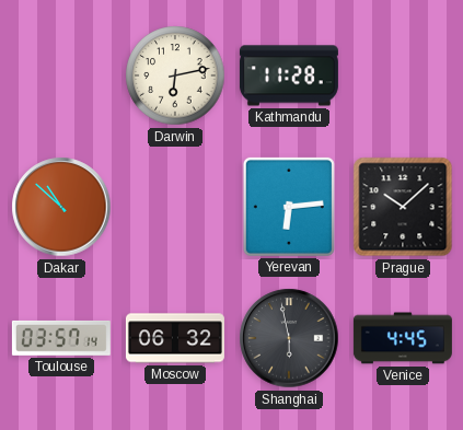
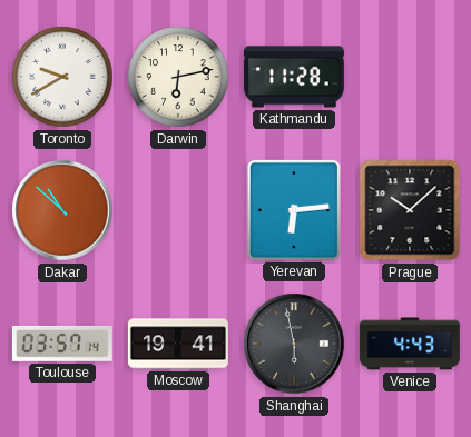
Toronto: none -> 9:40 (62, 77)
Moscow: 06:32 -> 19:41 (178, 344)
Venice: 4:45 -> 4:43 (410, 344)
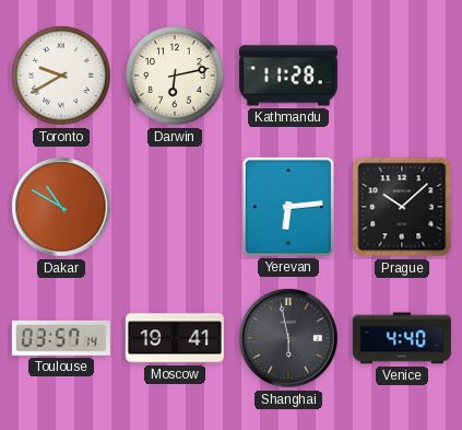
Dakar: 10:52 -> 10:50 (61, 207)
Venice: 4:43 -> 4:40 (402, 338)
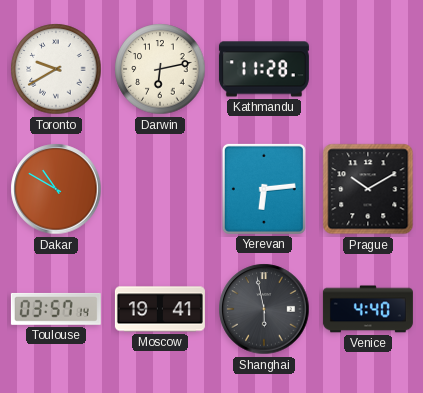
Prague: 10:08 -> 10:10 (368, 189)
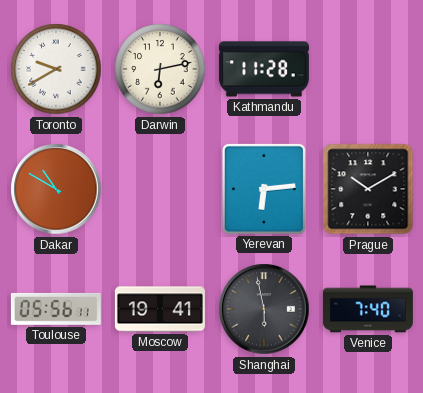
Toulouse: 03:57 -> 05:56 (56, 309)
Venice: 4:40 -> 7:40 (368, 309)
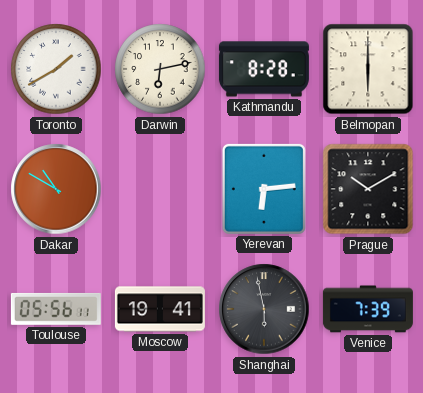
Toronto: 9:40 -> 1:40 (56, 69)
Kathmandu: 11:28 -> 8:28 (264, 69)
Belmopan: none -> 6:00 (368, 69)
Venice: 7:40 -> 7:39 (368, 309)
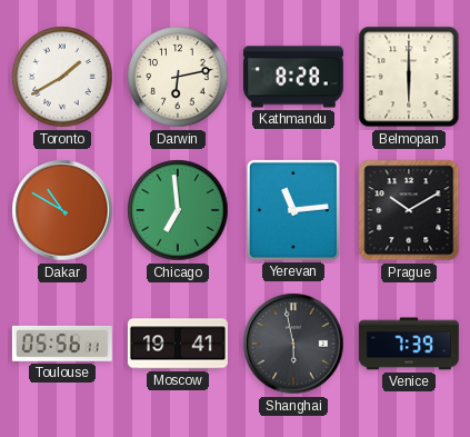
Chicago: none -> 6:59 (178, 210)
Yerevan: 6:14 -> 11:14 (293, 210)
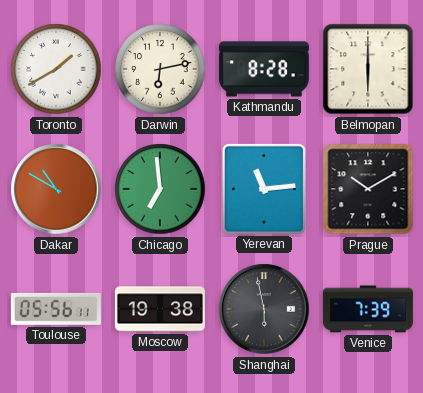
Moscow: 19:41 -> 19:38 (160, 309)
